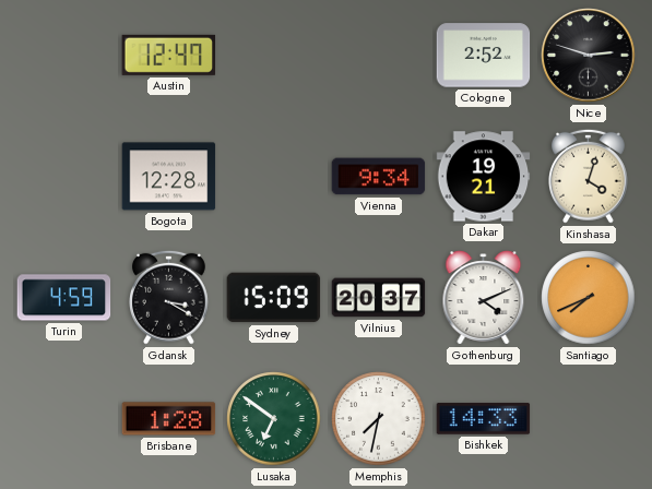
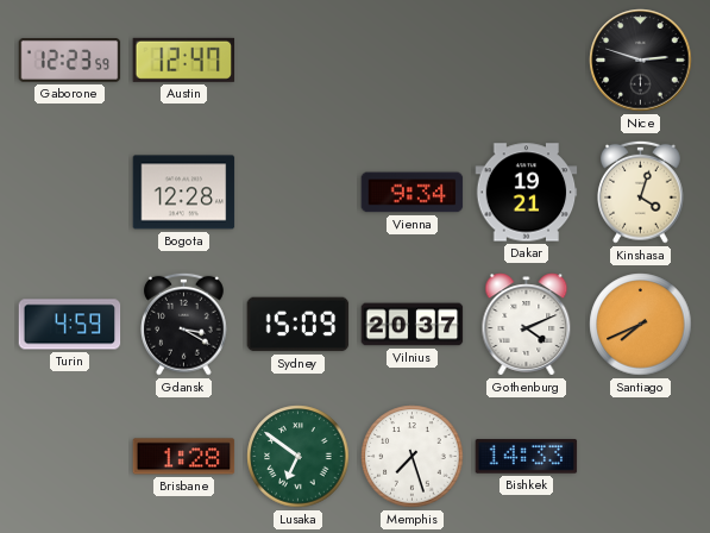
Gaborone: none -> 12:23 (70, 61)
Cologne: 2:52 -> none (484, 56)
Memphis: 7:32 -> 7:27 (413, 457)
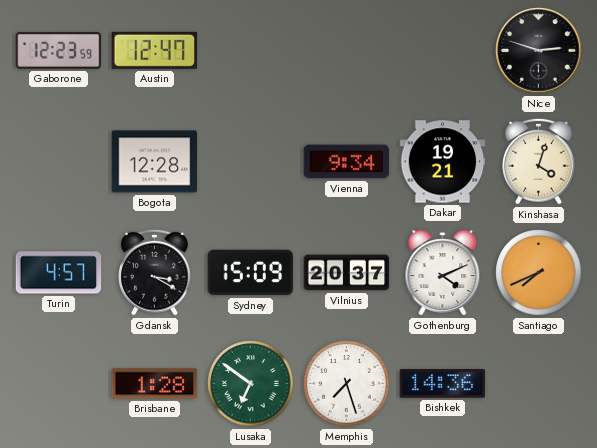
Turin: 4:59 -> 4:57 (59, 273)
Bishkek: 14:33 -> 14:36 (443, 384)
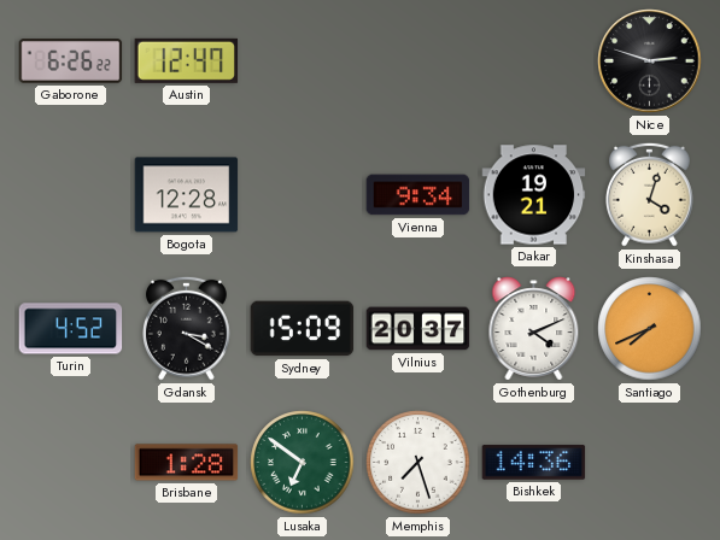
Gaborone: 12:23 -> 6:26 (71, 61)
Turin: 4:57 -> 4:52 (71, 329)
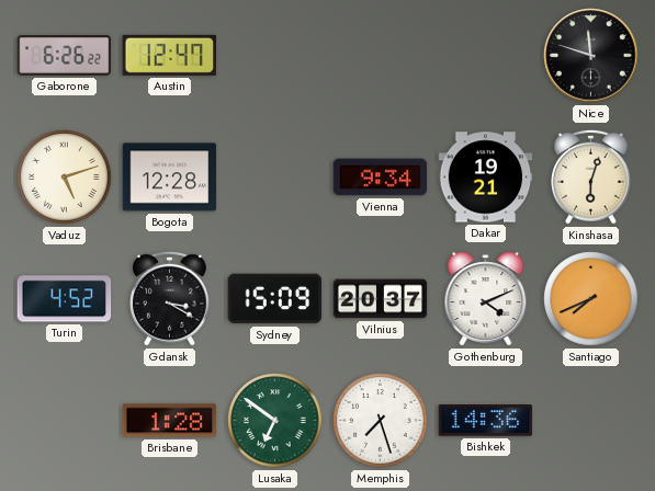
Nice: 2:48 -> 11:48 (591, 56)
Vaduz: none -> 5:12 (65, 178)
Kinshasa: 4:03 -> 6:03 (591, 176)
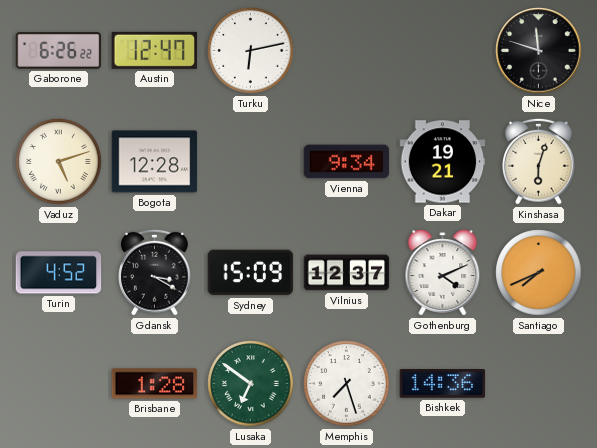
Turku: none -> 6:13 (251, 51)
Vilnius: 20:37 -> 12:37 (347, 273)
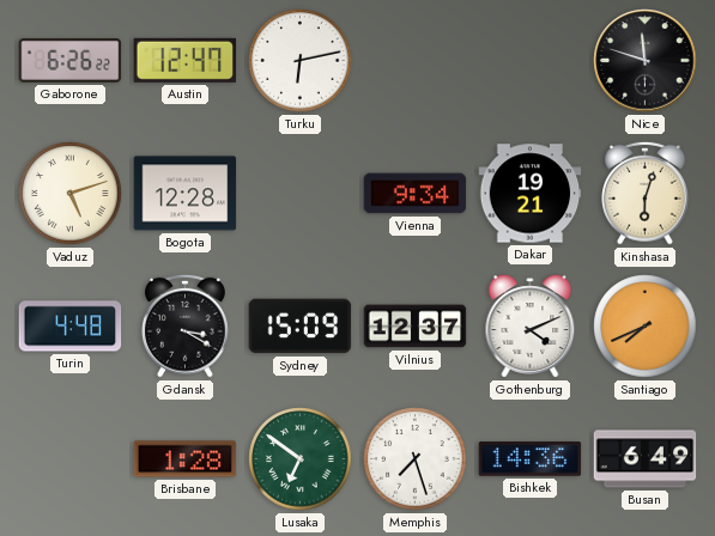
Turin: 4:52 -> 4:48 (71, 327)
Busan: none -> 6:49 (646, 459)
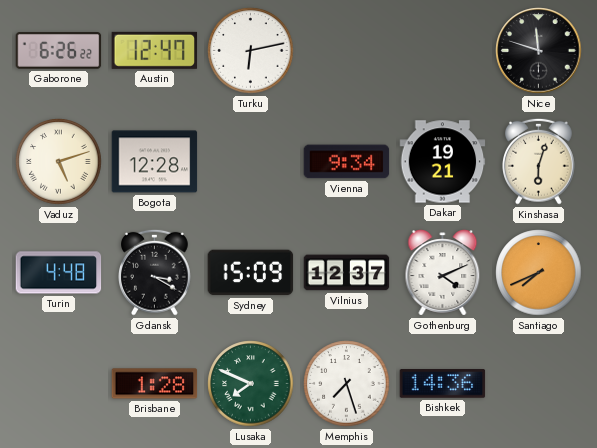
Lusaka: 6:51 -> 7:49 (251, 384)
Busan: 6:49 -> none (646, 459)
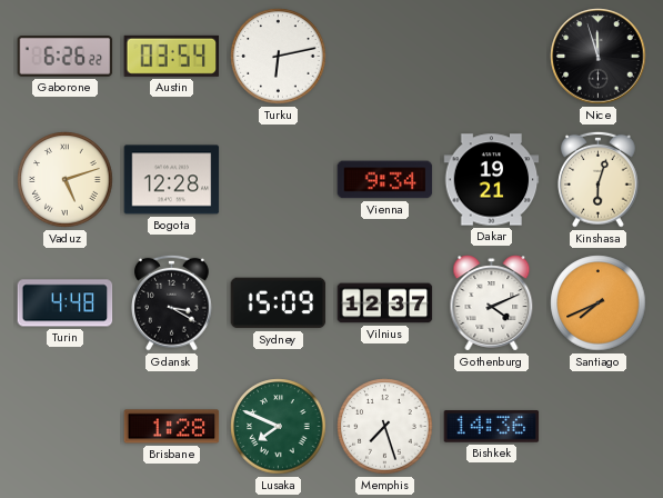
Austin: 12:47 -> 03:54 (172, 56)
Nice: 11:48 -> 11:57 (599, 57)
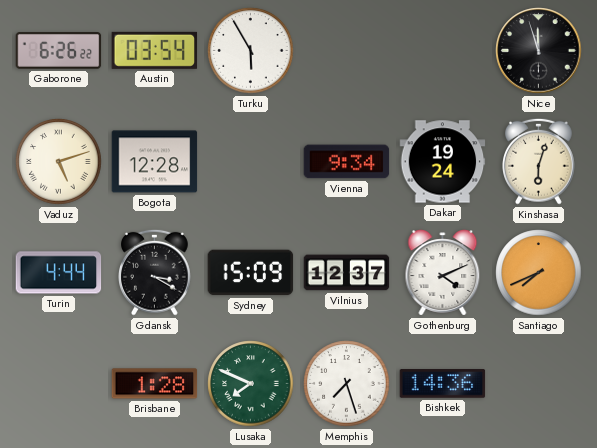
Turku: 6:13 -> 5:55 (251, 51)
Dakar: 19:21 -> 19:24 (443, 162)
Turin: 4:48 -> 4:44 (59, 273)
